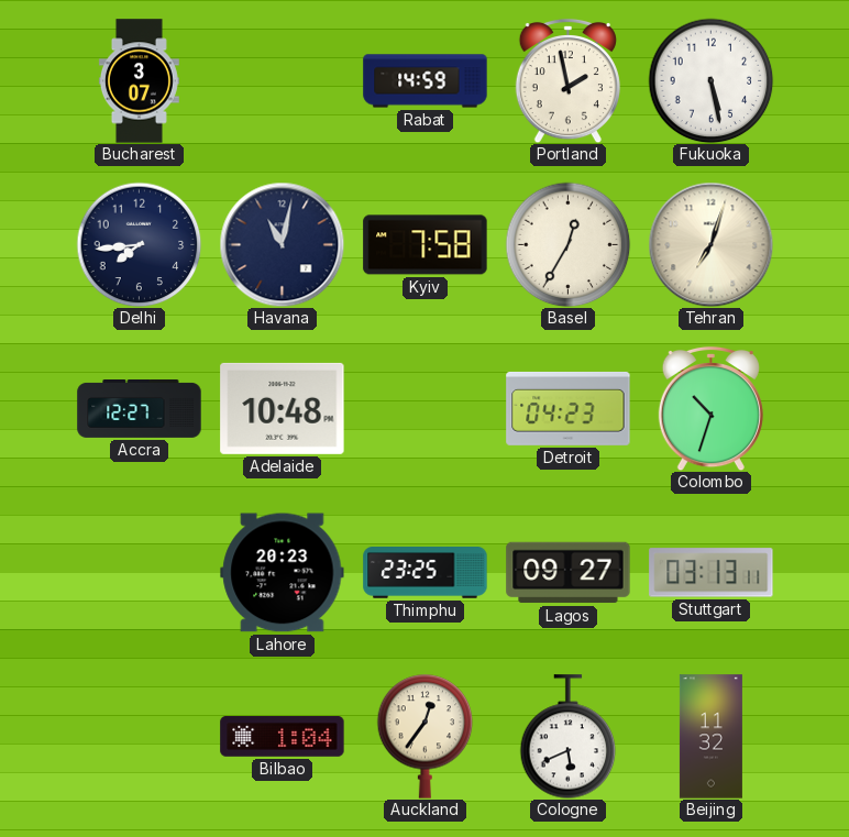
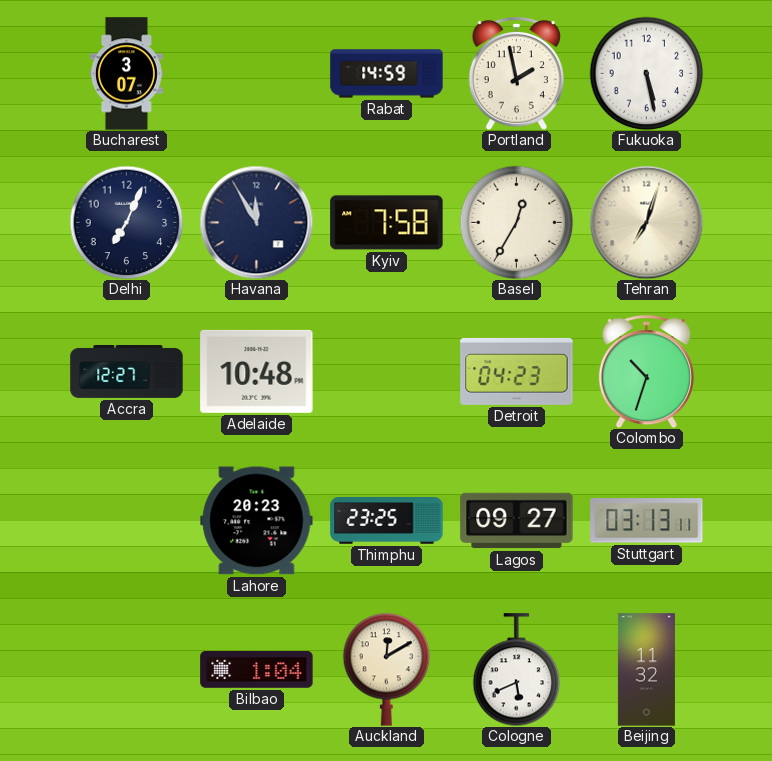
Delhi: 7:44 -> 7:04 (126, 222)
Havana: 11:02 -> 11:55 (256, 222)
Auckland: 12:36 -> 12:10 (387, 669)
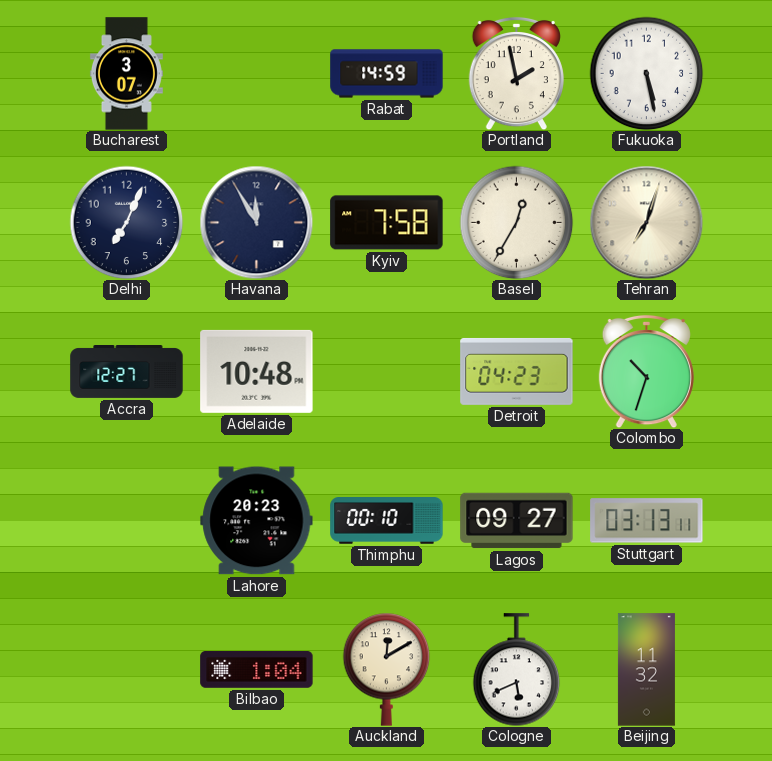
Thimphu: 23:25 -> 00:10 (387, 521)
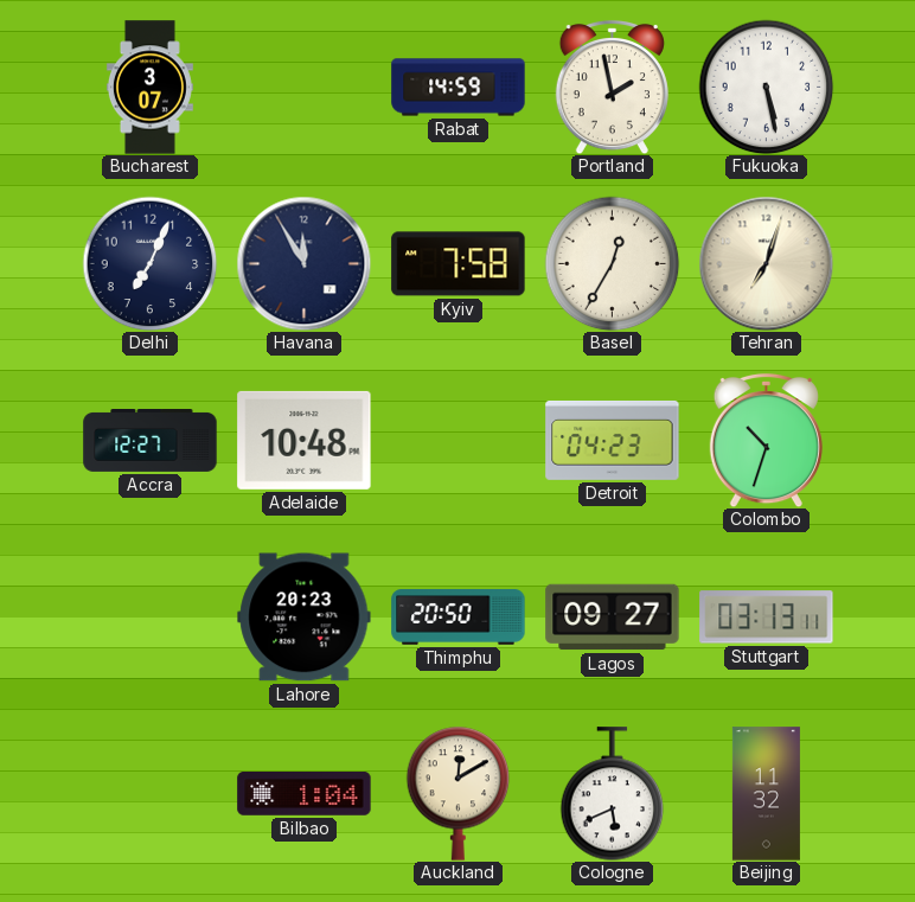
Thimphu: 00:10 -> 20:50 (459, 618)
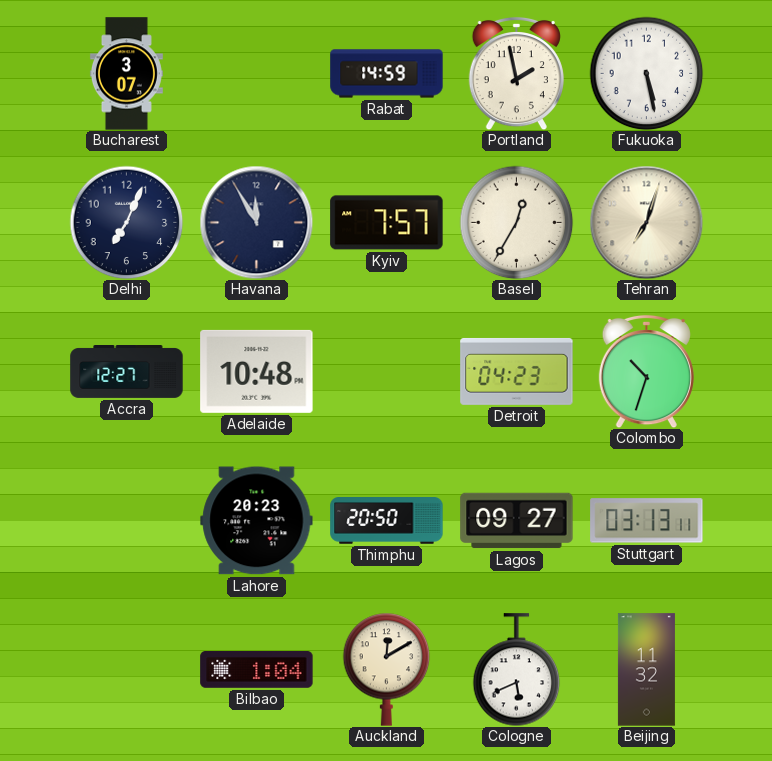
Kyiv: 7:58 -> 7:57 (387, 223)
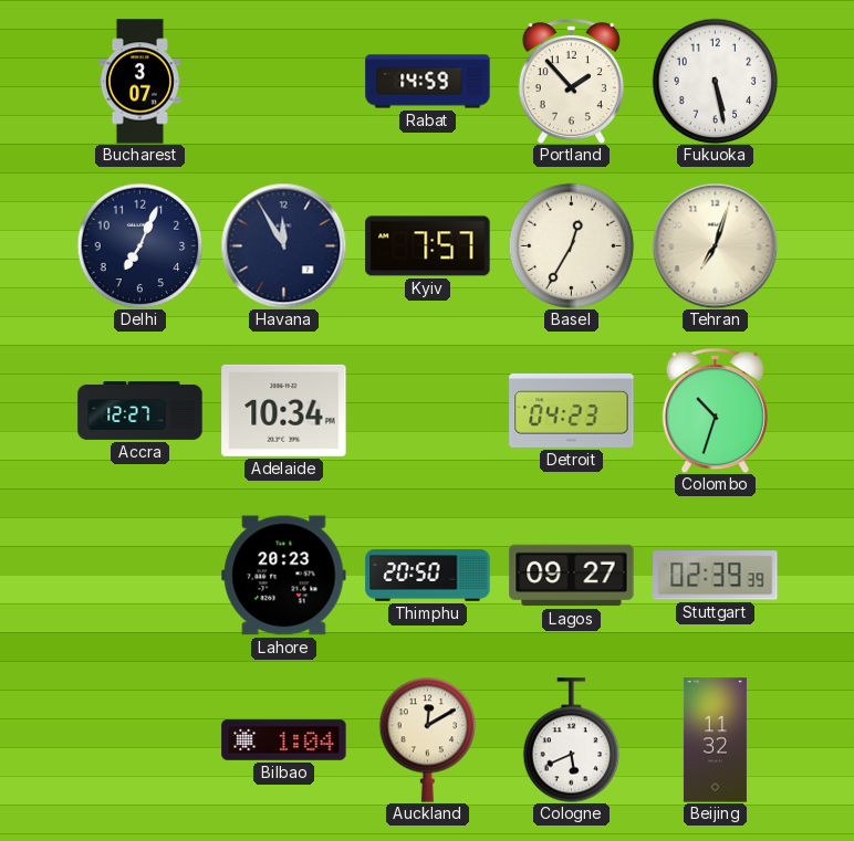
Portland: 1:58 -> 1:53 (571, 81)
Adelaide: 10:48 -> 10:34 (284, 410)
Stuttgart: 03:13 -> 02:39 (716, 576)
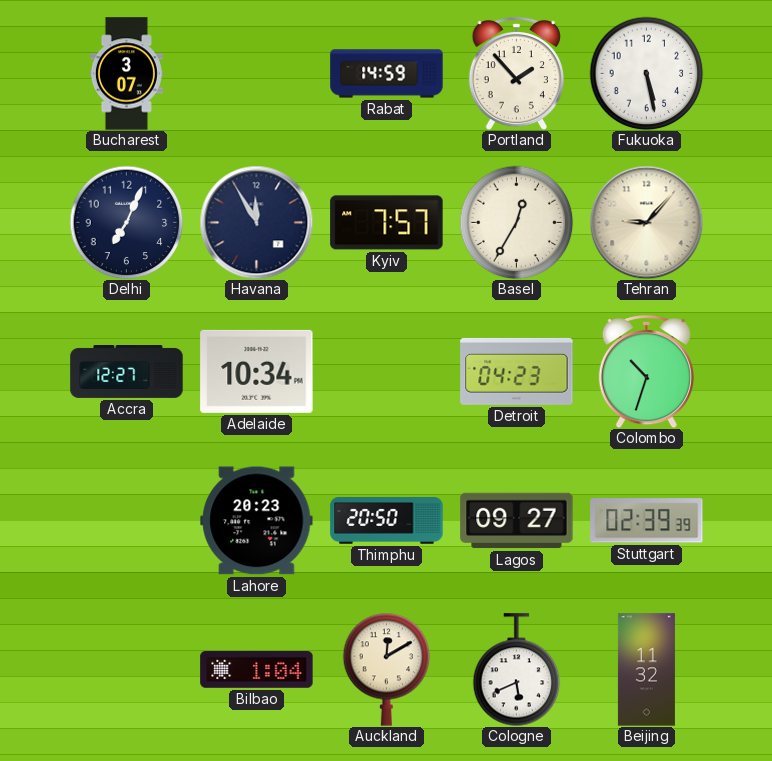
Tehran: 7:03 -> 9:07 (646, 222)
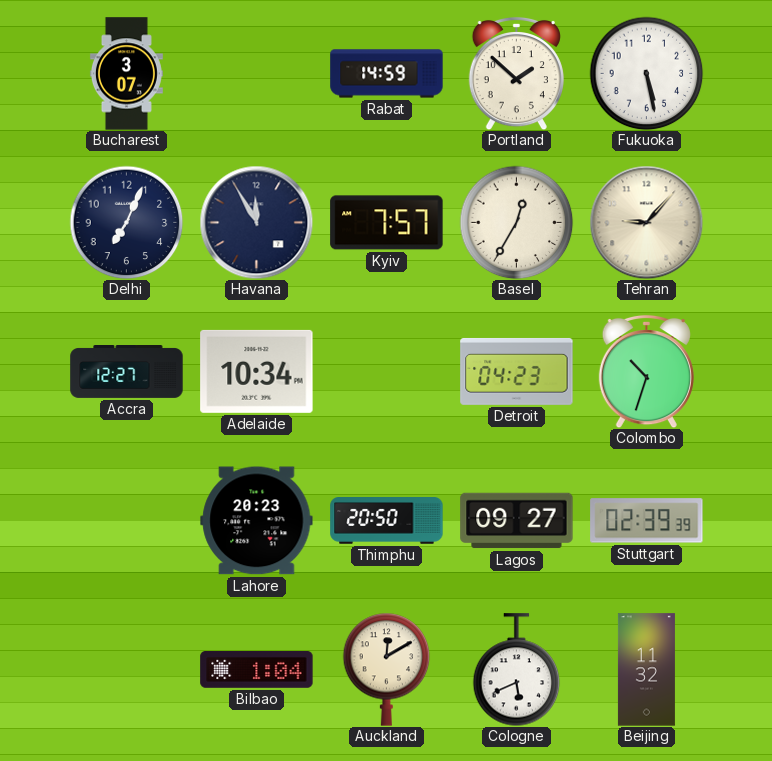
Portland: 1:53 -> 1:52 (516, 73)
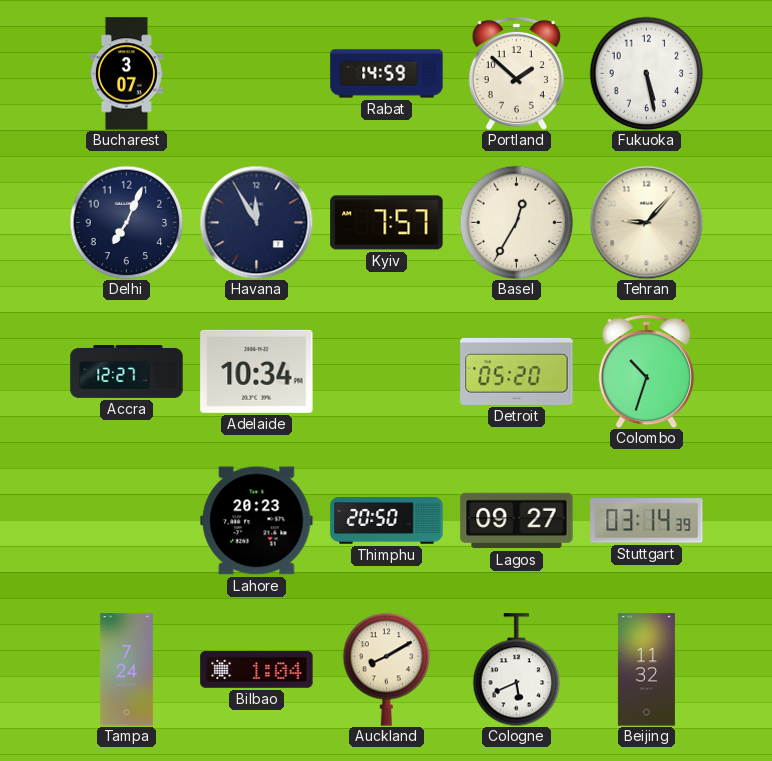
Detroit: 04:23 -> 05:20 (517, 371)
Stuttgart: 02:39 -> 03:14 (647, 521)
Tampa: none -> 7:24 (126, 670)
Auckland: 12:10 -> 8:10 (387, 669)
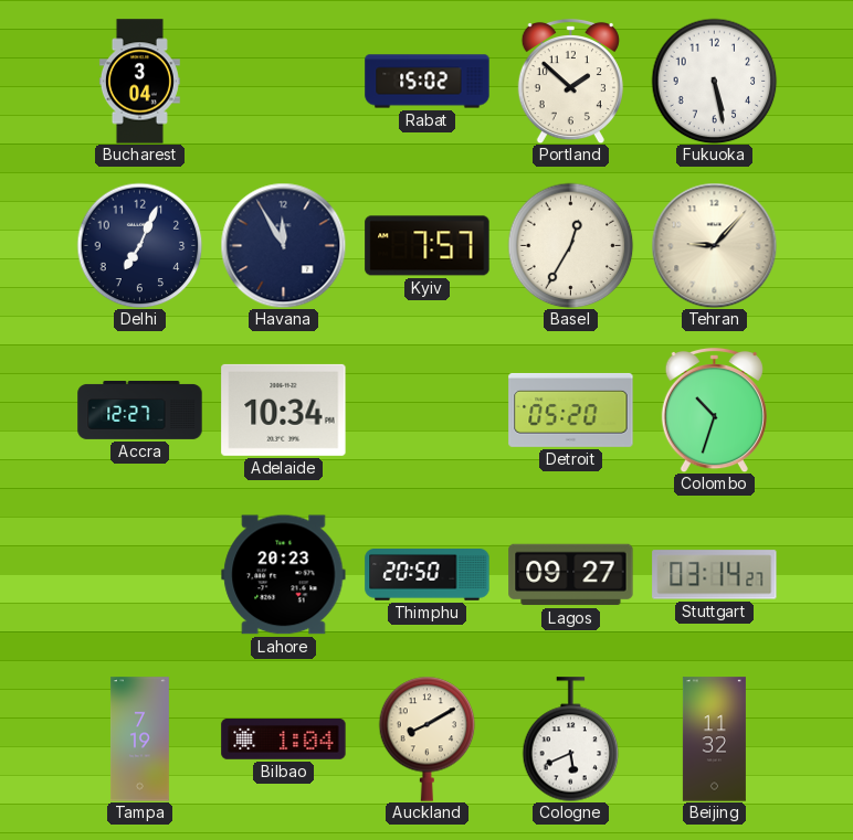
Bucharest: 3:07 -> 3:04 (139, 82)
Rabat: 14:59 -> 15:02 (428, 82)
Stuttgart: 03:14:39 -> 03:14:27 (715, 575)
Tampa: 7:24 -> 7:19 (139, 740)
